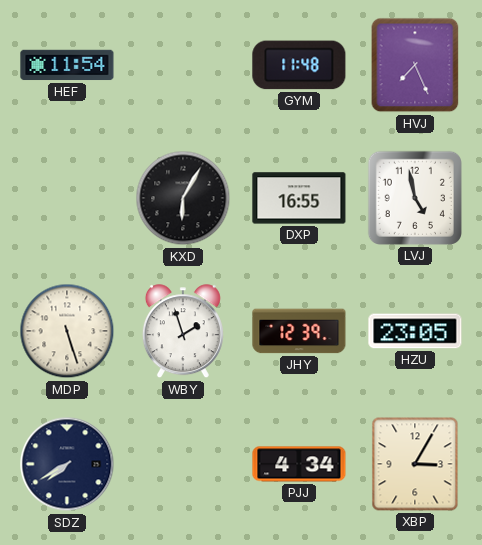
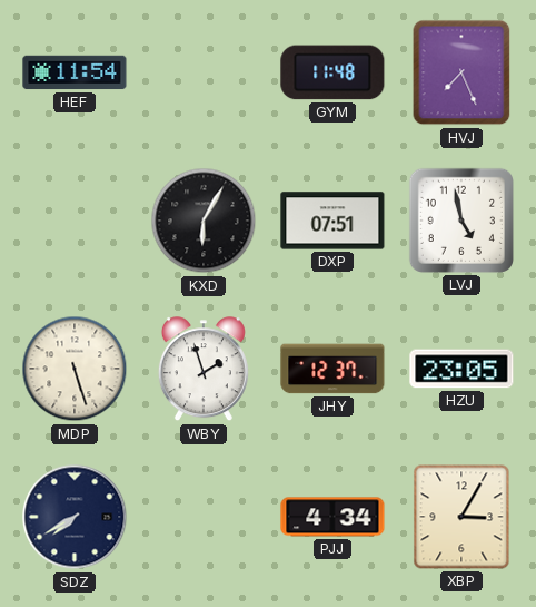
DXP: 16:55 -> 07:51 (332, 221)
JHY: 12:39 -> 12:37 (332, 369)
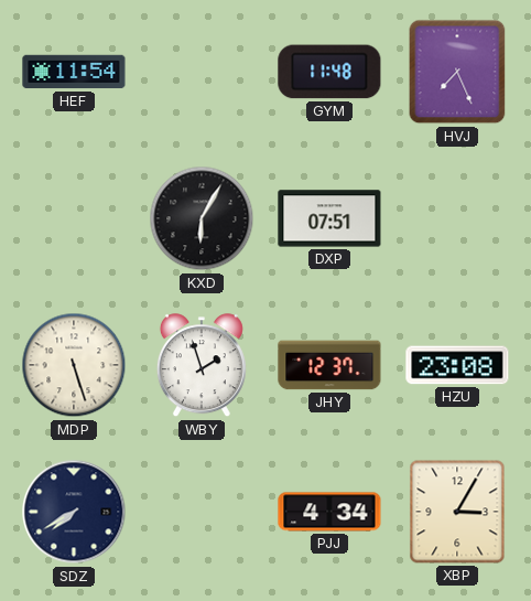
LVJ: 4:58 -> none (461, 221)
HZU: 23:05 -> 23:08 (457, 365)
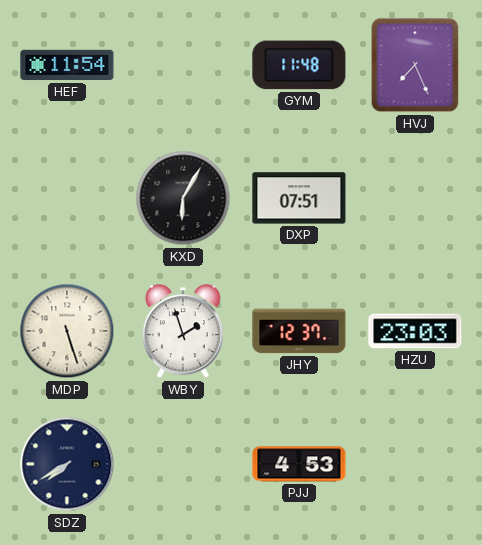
HZU: 23:08 -> 23:03 (415, 331)
PJJ: 4:34 -> 4:53 (299, 464)
XBP: 3:05 -> none (457, 512)
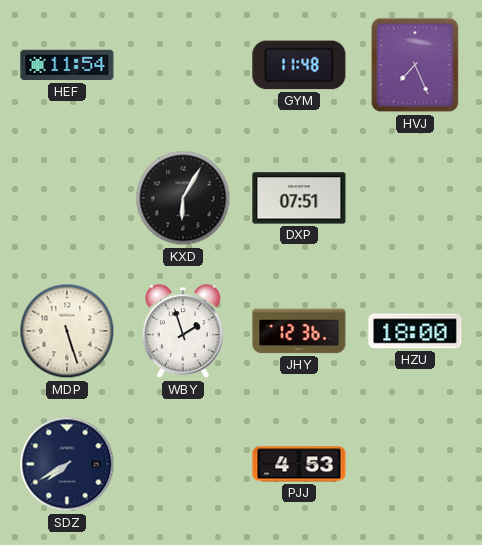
JHY: 12:37 -> 12:36 (299, 331)
HZU: 23:03 -> 18:00 (415, 331)
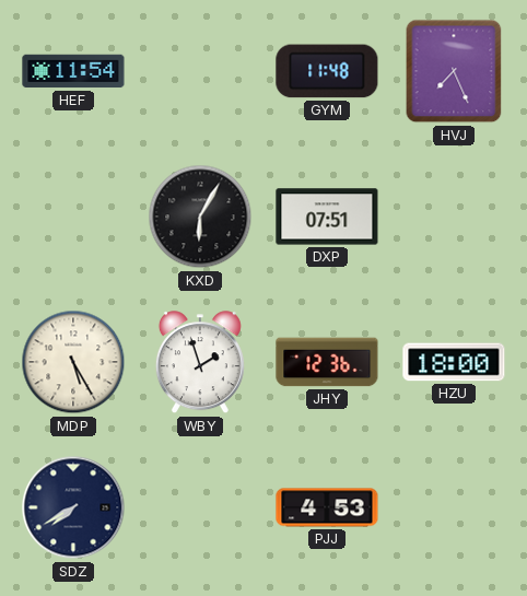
MDP: 5:27 -> 5:25 (73, 362)
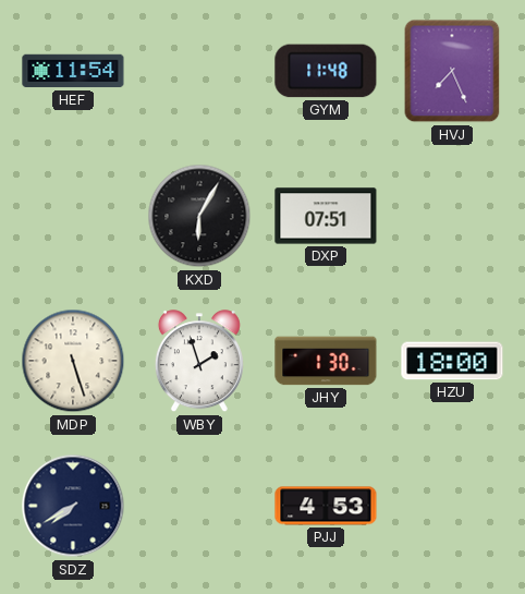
MDP: 5:25 -> 5:27 (73, 361)
JHY: 12:36 -> 1:30 (326, 361)
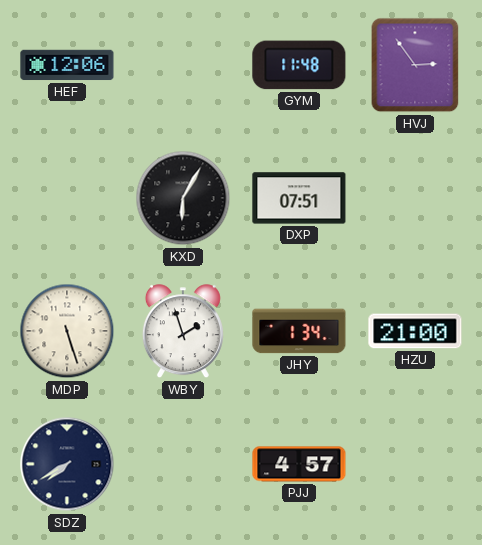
HEF: 11:54 -> 12:06 (67, 65)
HVJ: 7:26 -> 2:54 (415, 65)
JHY: 1:30 -> 1:34 (299, 331)
HZU: 18:00 -> 21:00 (415, 331)
PJJ: 4:53 -> 4:57 (299, 464)
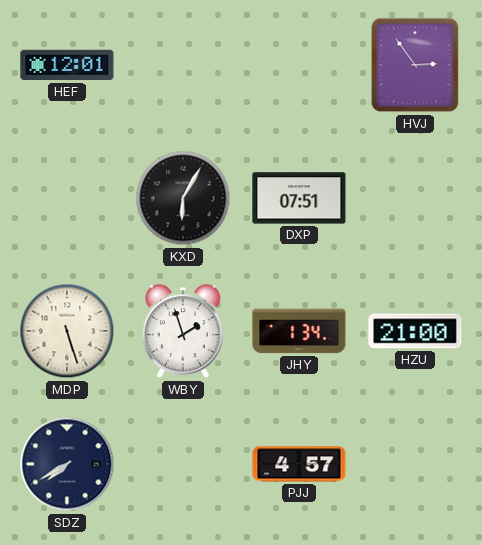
HEF: 12:06 -> 12:01 (67, 65)
GYM: 11:48 -> none (299, 65)
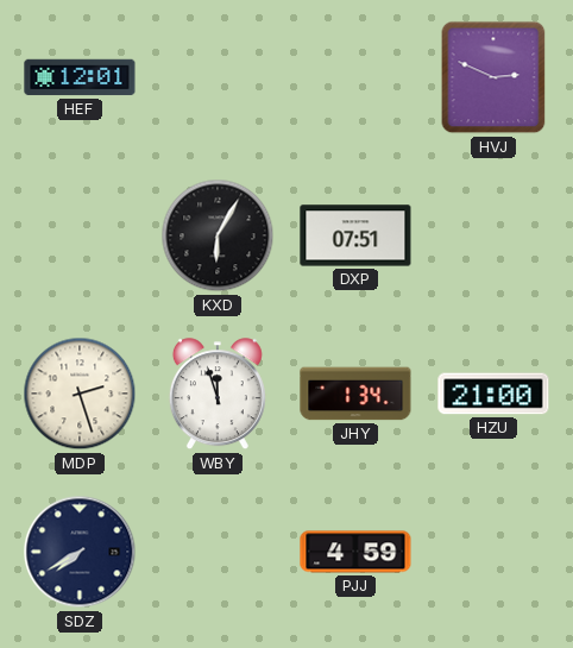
HVJ: 2:54 -> 2:49 (493, 77)
MDP: 5:27 -> 2:27 (80, 394)
WBY: 1:57 -> 11:57 (218, 395)
PJJ: 4:57 -> 4:59 (355, 552)
